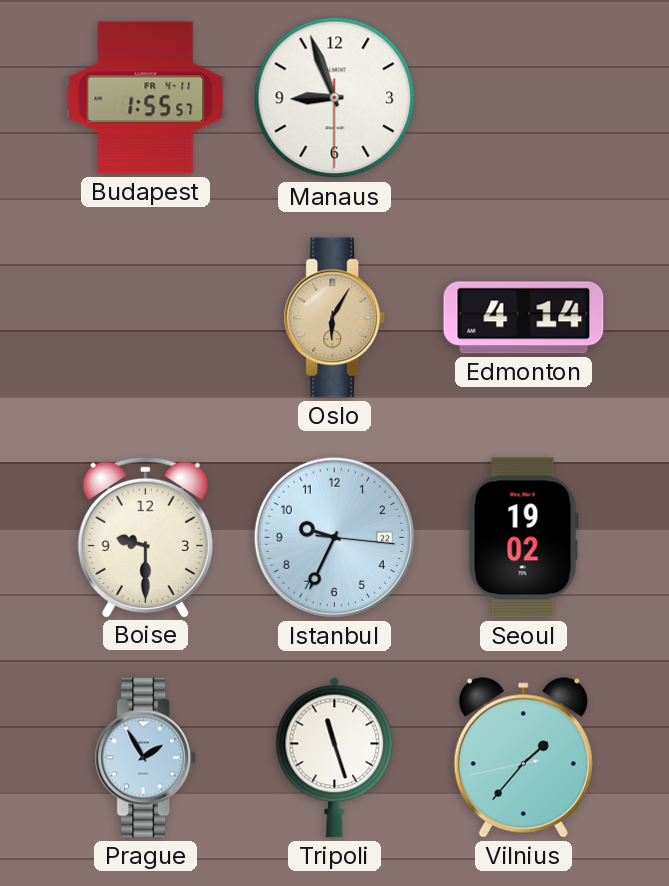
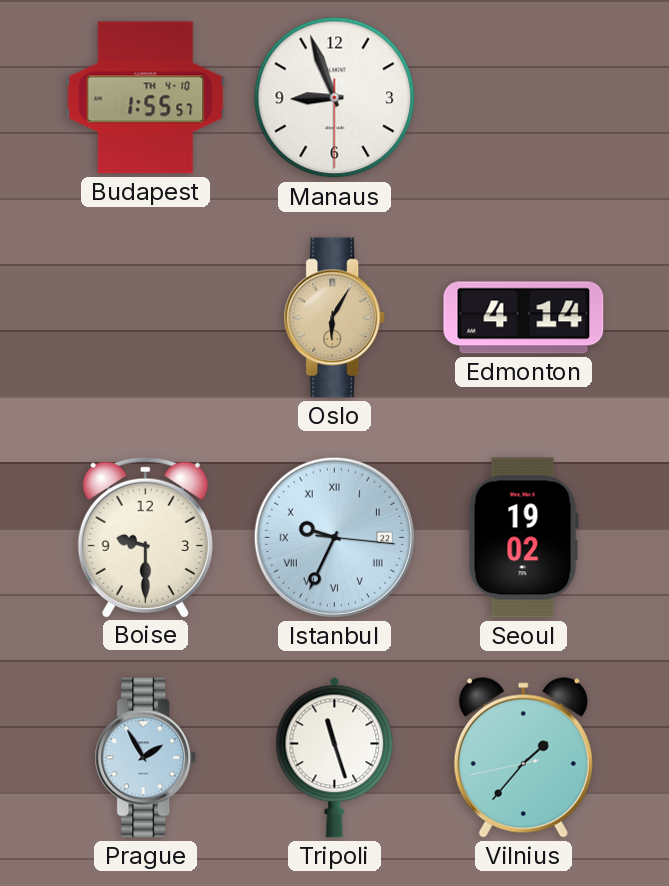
Budapest date: FR 4-11 -> TH 4-10 (146, 98)
Istanbul numerals: Arabic -> Roman (334, 537)
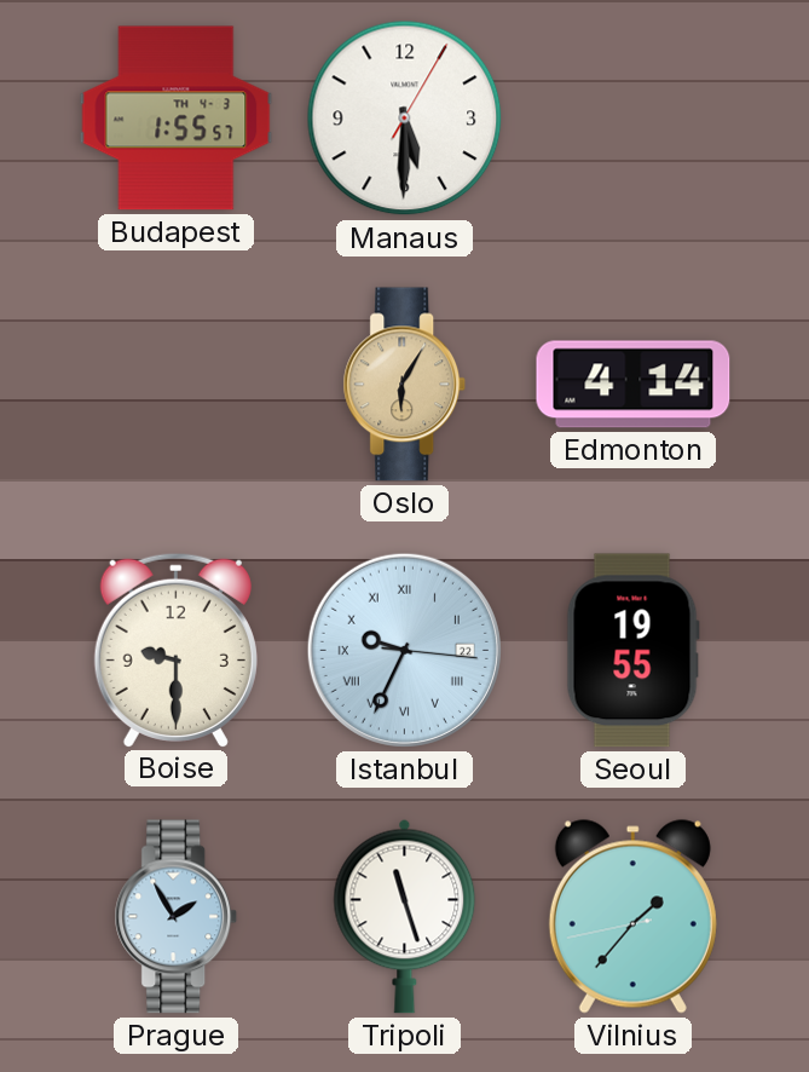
Budapest date: TH 4-10 -> TH 4-3 (177, 119)
Manaus: 8:56 -> 5:30 (405, 119)
Seoul: 19:02 -> 19:55 (632, 651)
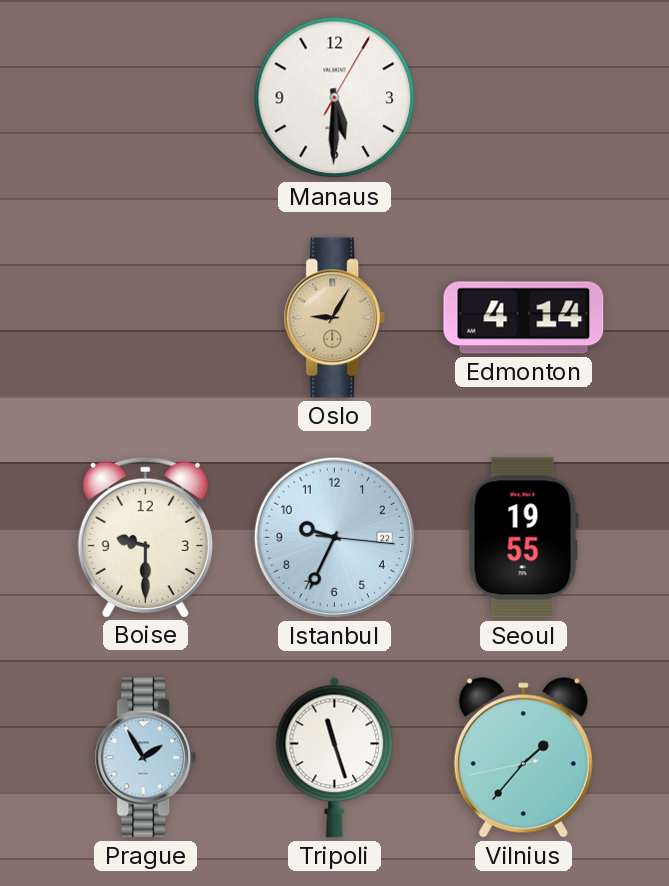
Budapest: 1:55 -> none (177, 119)
Oslo: 6:05 -> 9:05 (335, 318)
Istanbul numerals: Roman -> Arabic (334, 537)
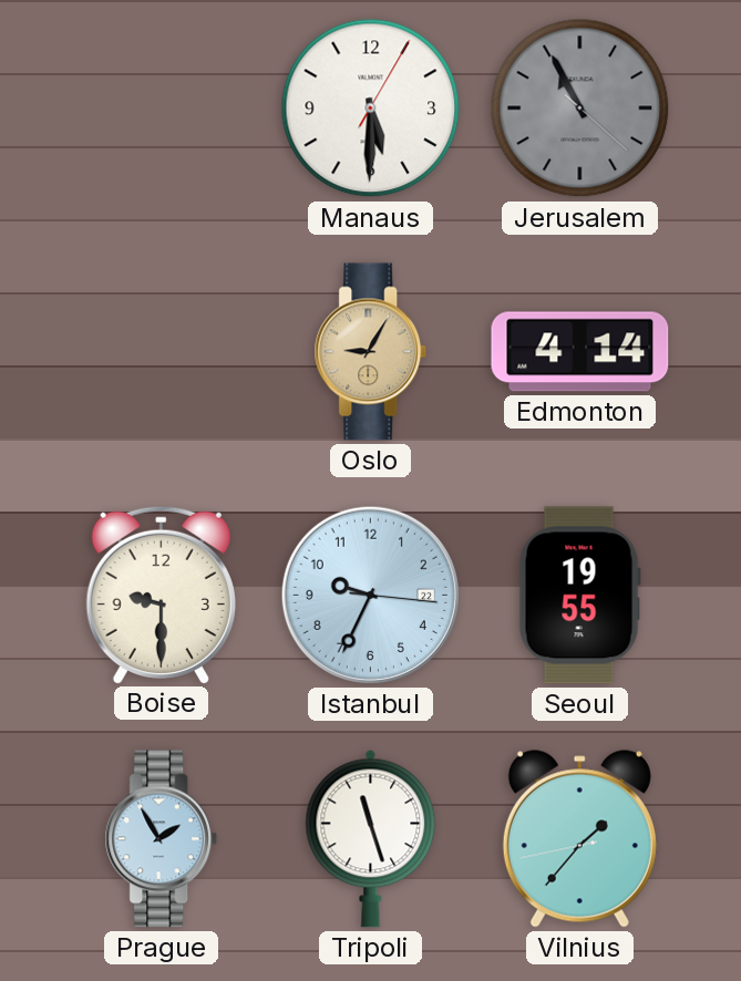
Jerusalem: none -> 10:55 (580, 109)
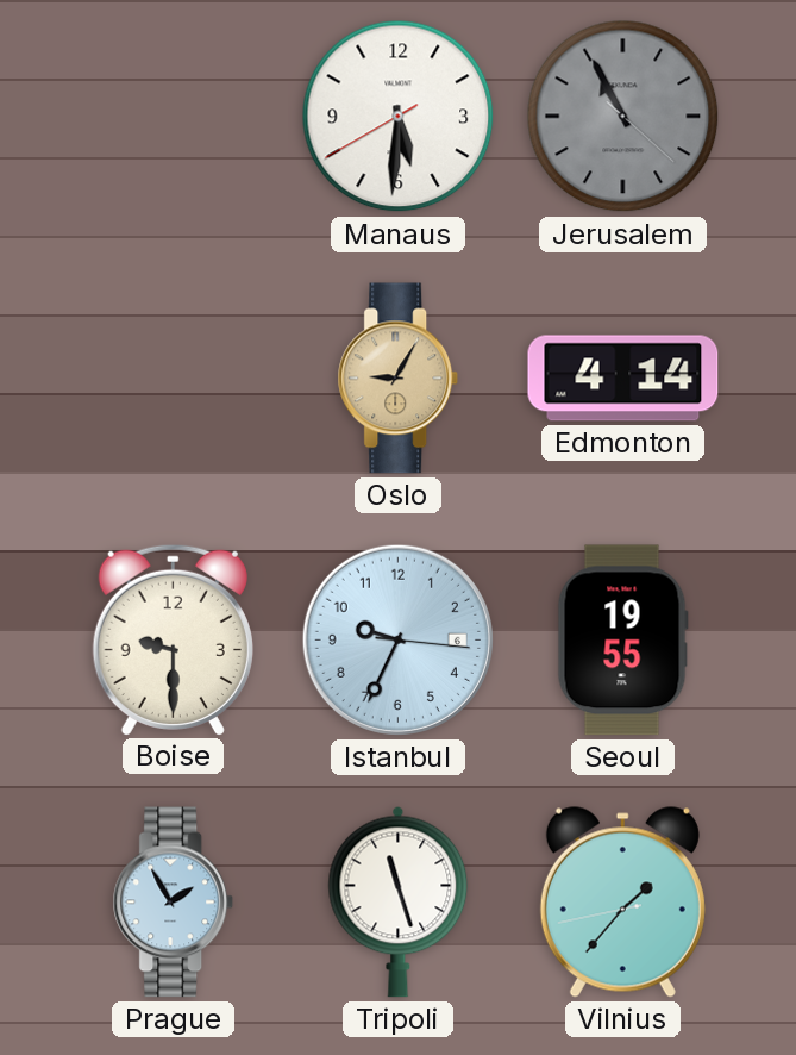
Manaus: 5:30:05 -> 5:30:40 (399, 117)
Istanbul date: 22 -> 6 (397, 639)
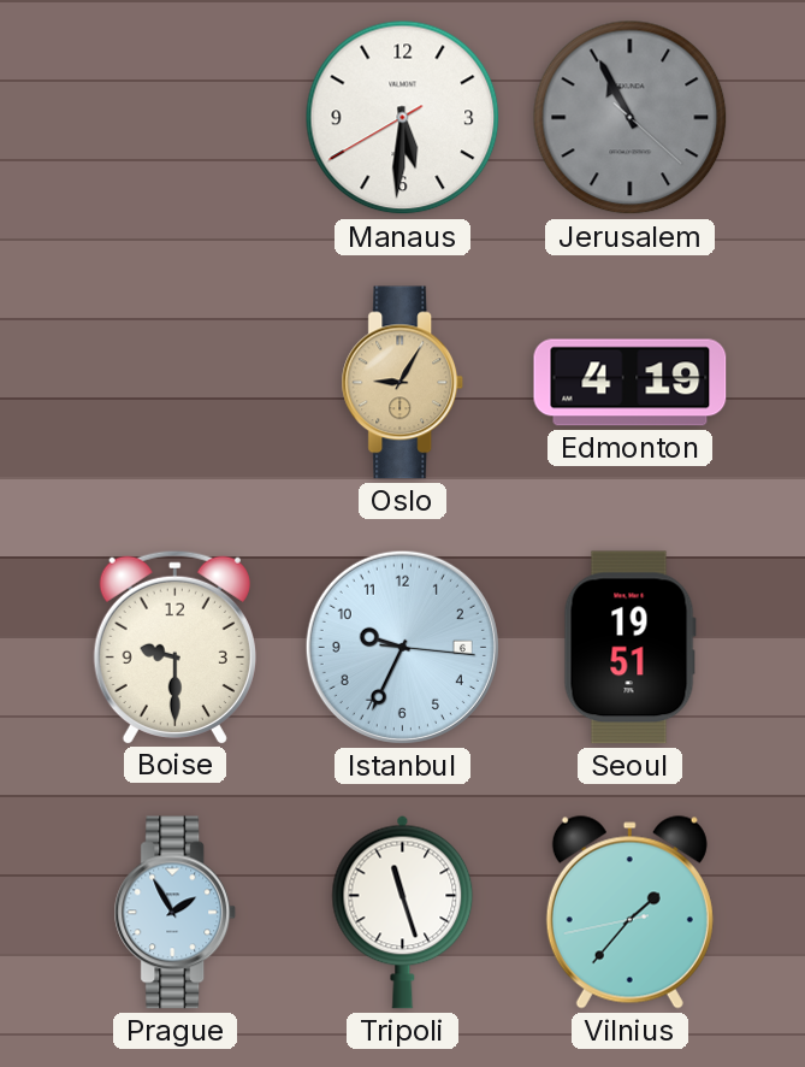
Edmonton: 4:14 -> 4:19 (631, 383)
Seoul: 19:55 -> 19:51 (629, 648)
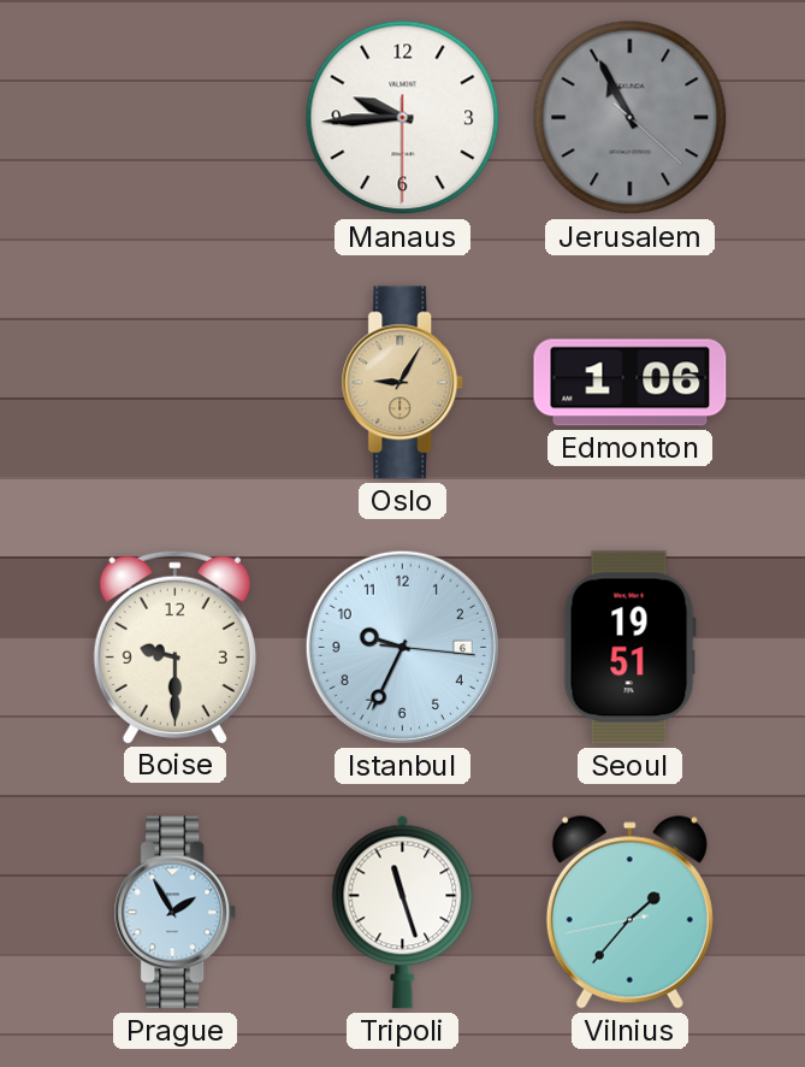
Manaus: 5:30 -> 9:44 (403, 118)
Edmonton: 4:19 -> 1:06 (631, 383)
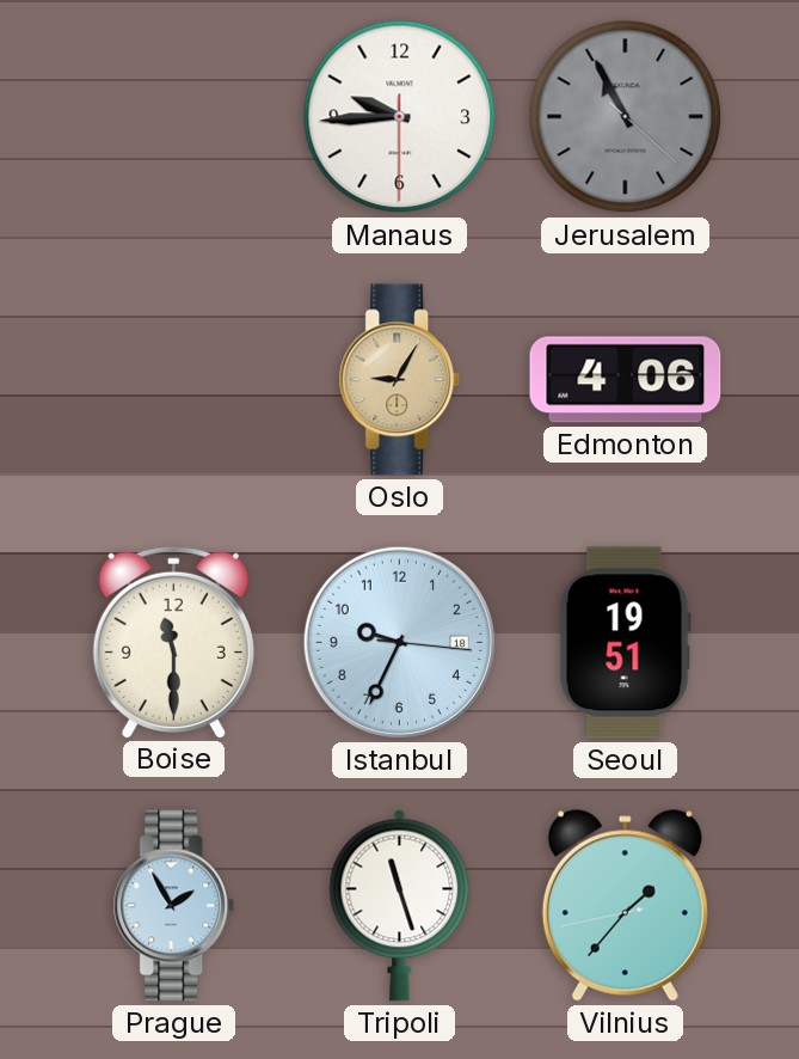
Edmonton: 1:06 -> 4:06 (626, 380)
Boise: 9:30 -> 11:30 (173, 642)
Istanbul date: 6 -> 18 (399, 642)
